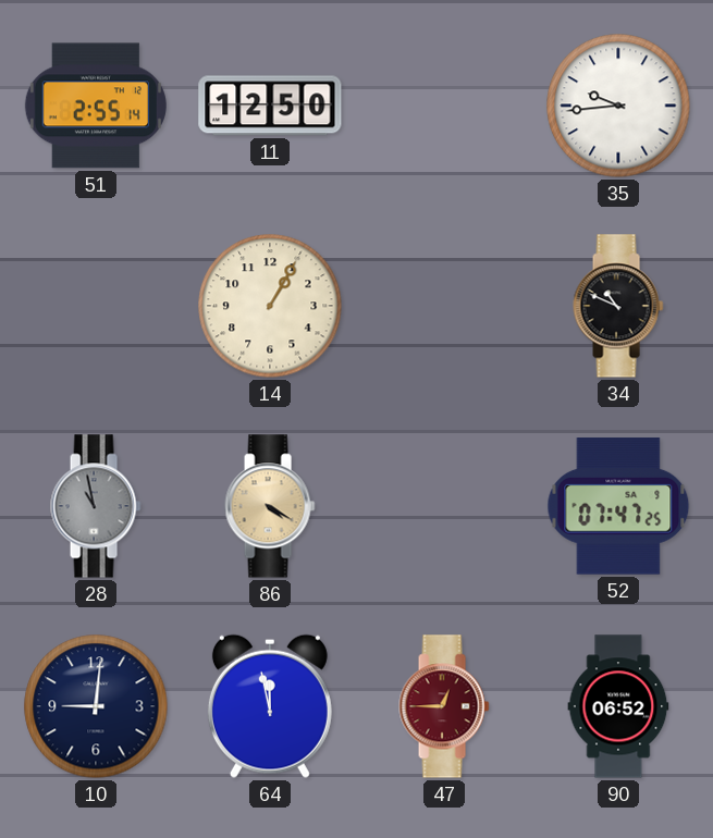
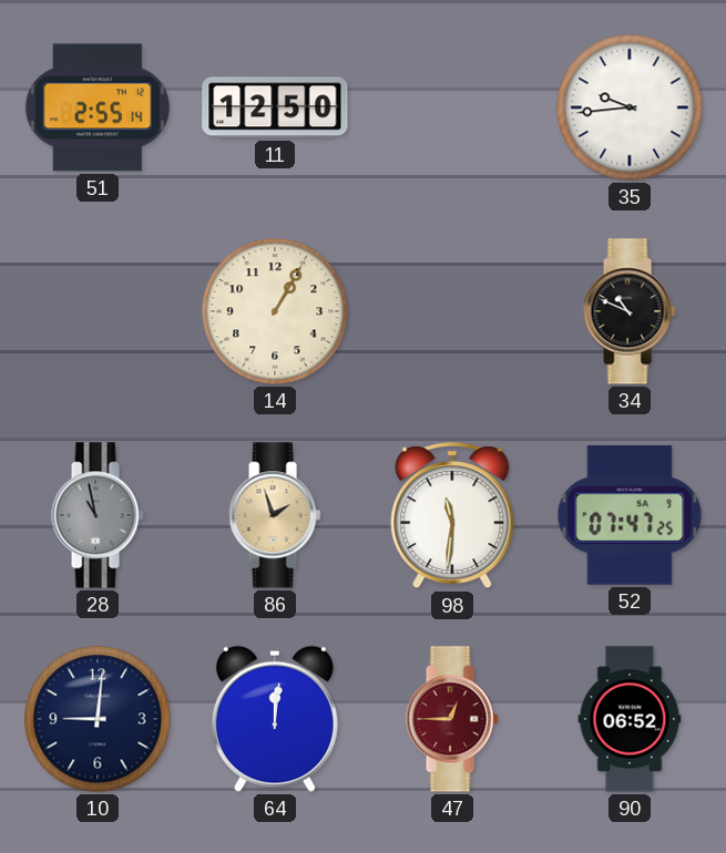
86: 4:20 -> 1:57 (275, 515)
98: none -> 11:31 (452, 516)
64: 11:58 -> 12:01 (275, 719)
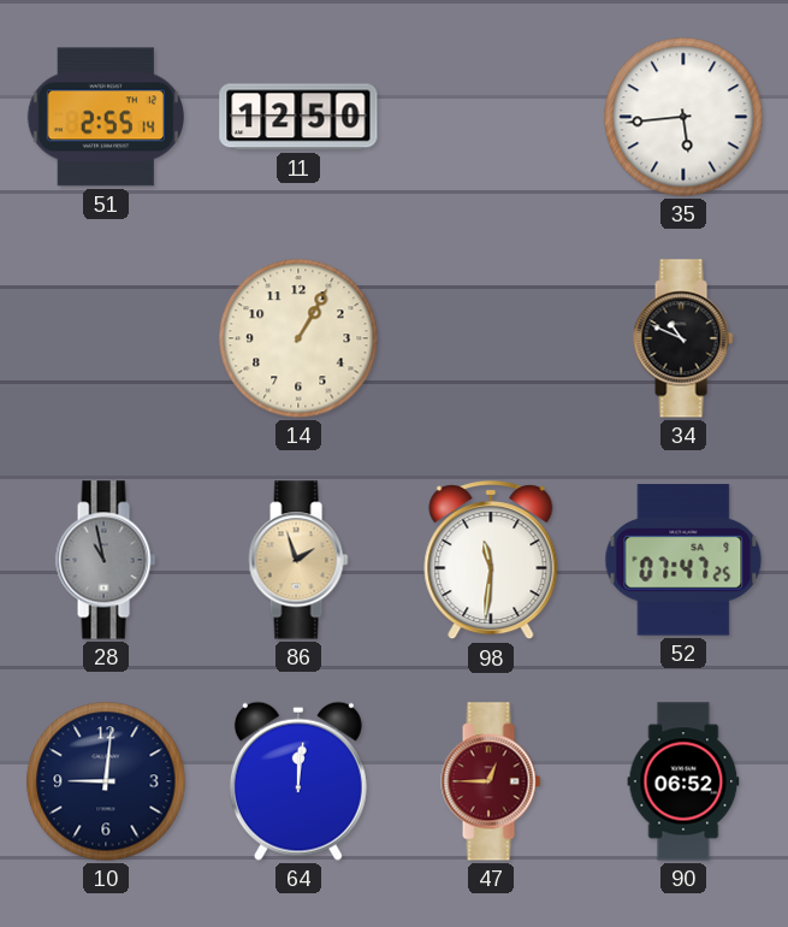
35: 9:44 -> 5:44 (683, 117)
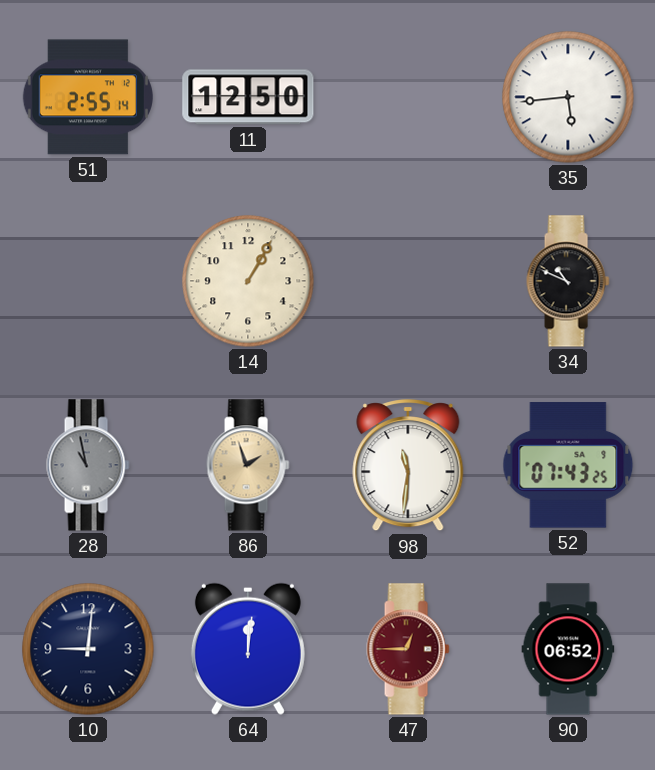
52: 07:47 -> 07:43 (568, 465)
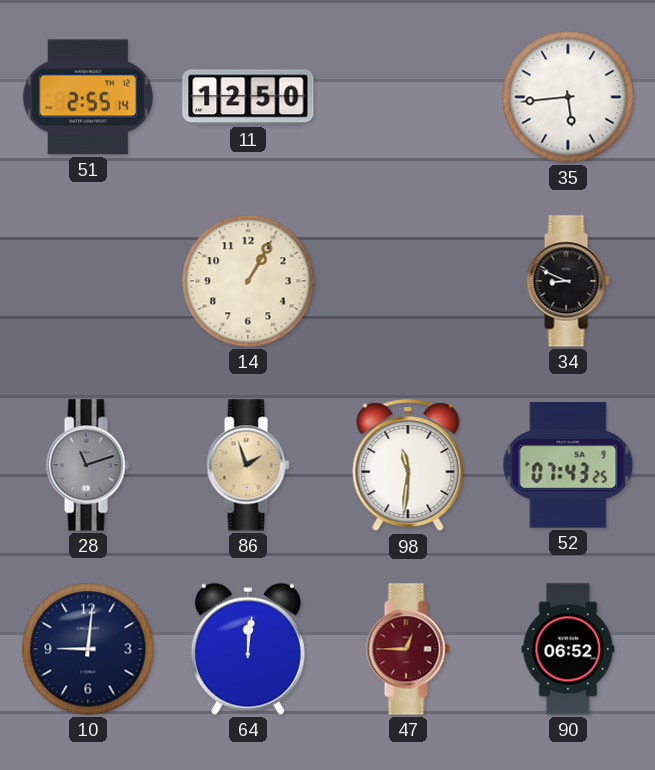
34: 10:49 -> 8:49 (568, 281)
28: 10:58 -> 11:12 (88, 465)
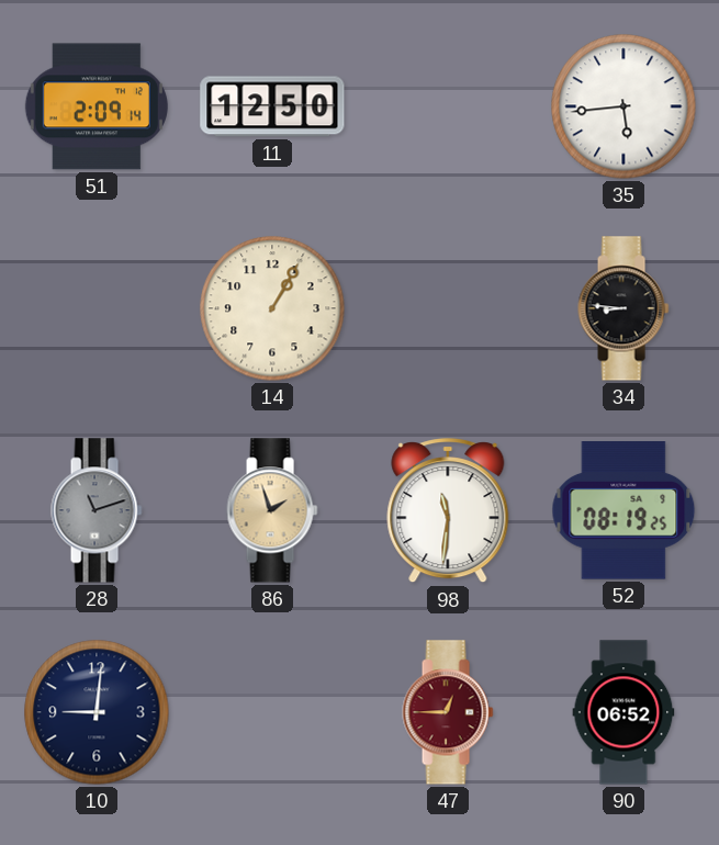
51: 2:55 -> 2:09 (97, 106)
34: 8:49 -> 8:46 (623, 308)
52: 07:43 -> 08:19 (623, 510)
64: 12:01 -> none (248, 649)
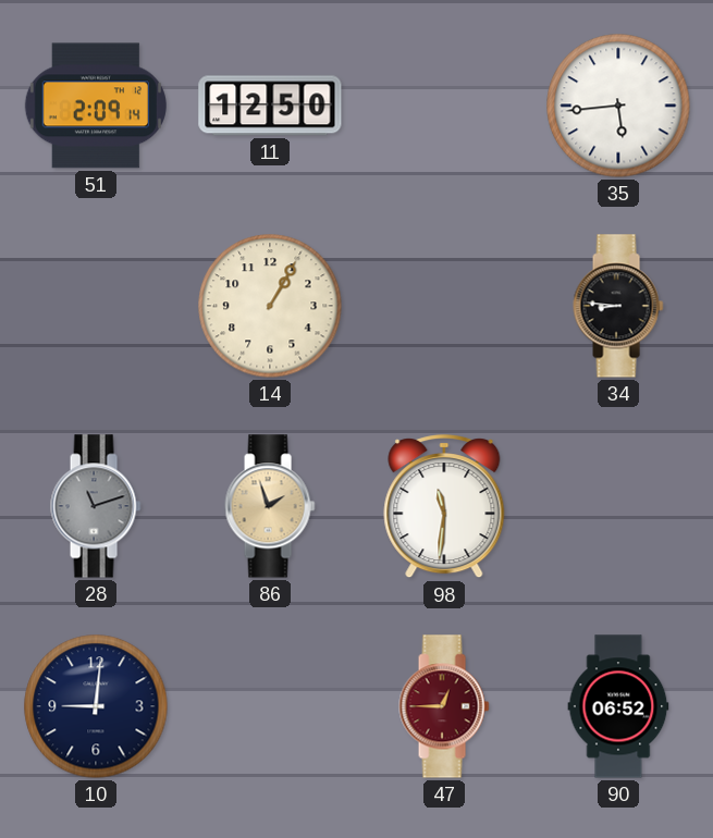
52: 08:19 -> none (623, 510)
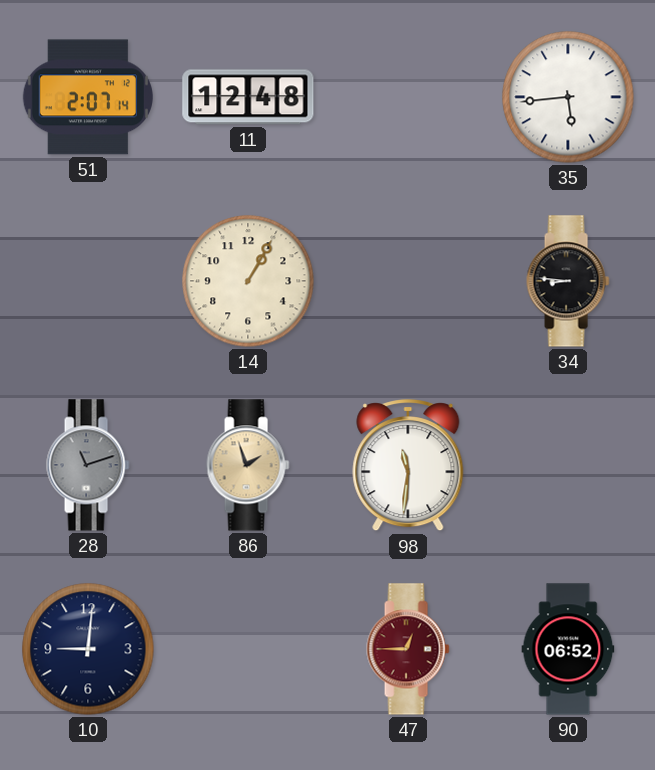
51: 2:09 -> 2:07 (88, 97)
11: 12:50 -> 12:48 (248, 97)
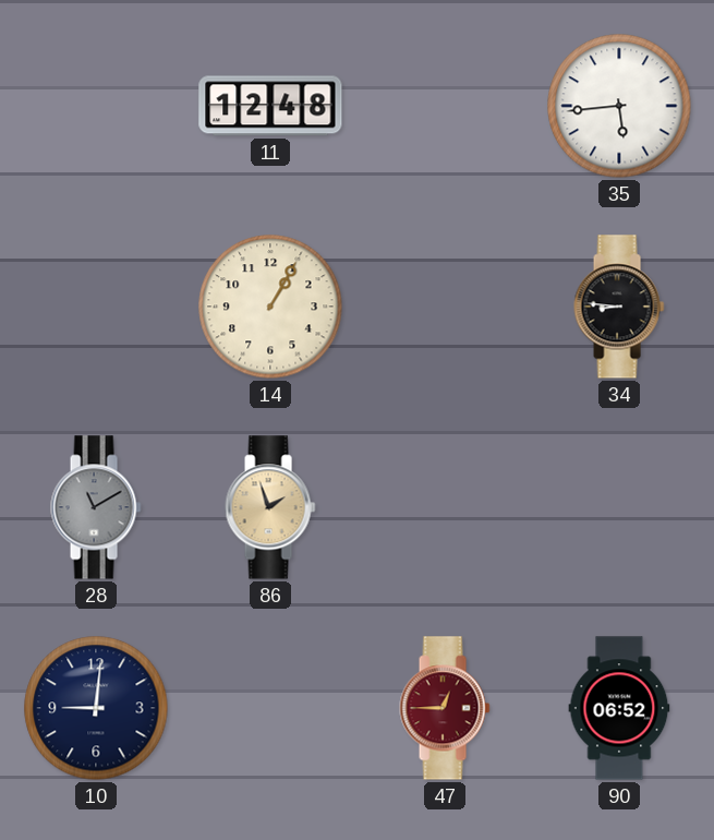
51: 2:07 -> none (88, 97)
28: 11:12 -> 11:10 (96, 507)
98: 11:31 -> none (408, 466)
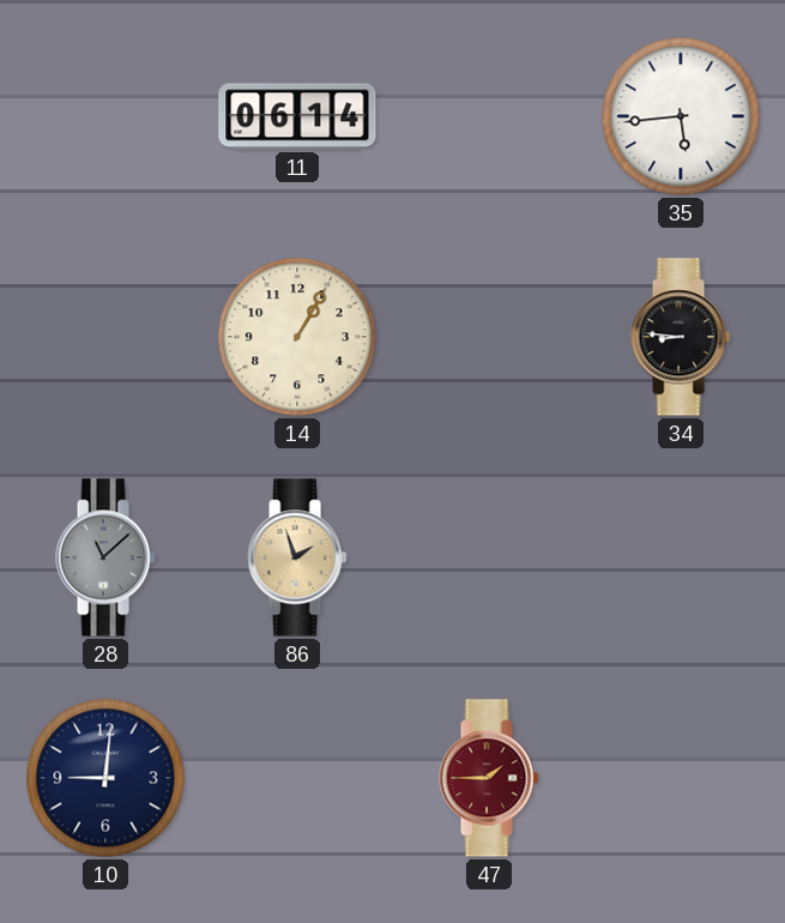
11: 12:48 -> 06:14 (297, 116)
28: 11:10 -> 11:08 (105, 557)
47: 12:45 -> 1:45 (489, 778)
90: 06:52 -> none (619, 708)
